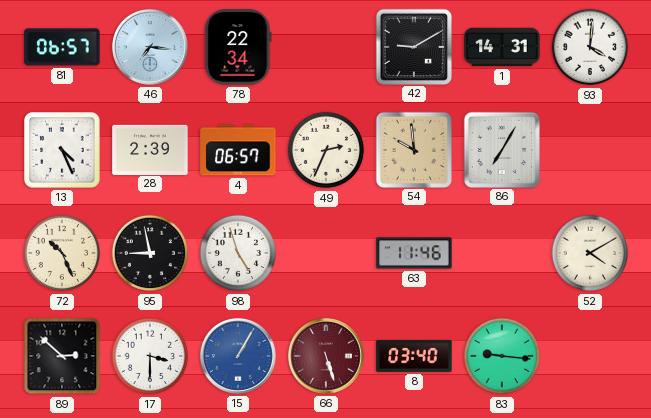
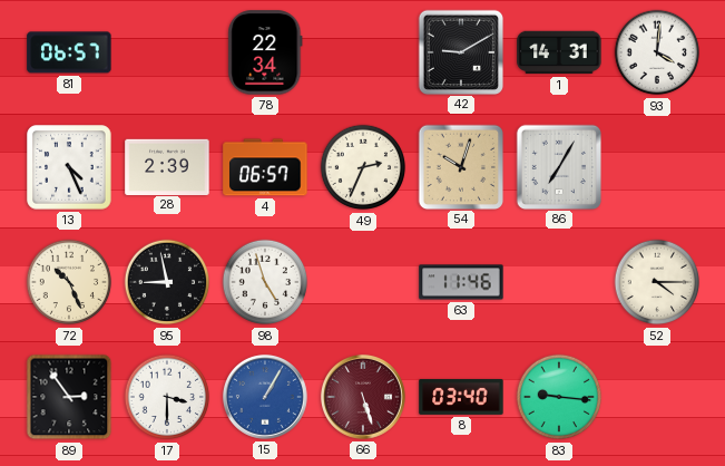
46: 7:16 -> none (150, 47)
54: 9:59 -> 10:03 (460, 166)
52: 4:10 -> 4:15 (657, 282)
89: 2:52 -> 2:54 (69, 397)
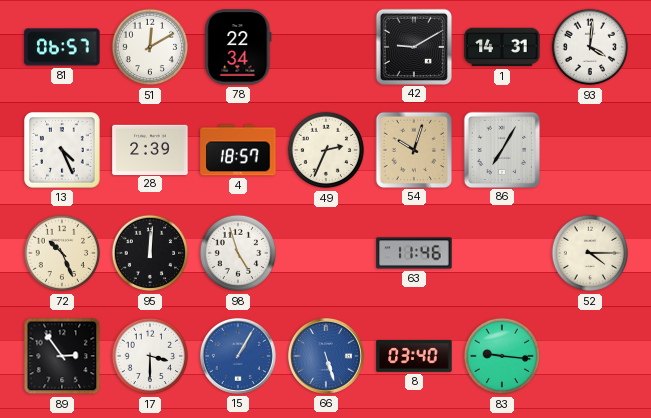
51: none -> 12:10 (150, 47)
4: 06:57 -> 18:57 (238, 150)
95: 8:58 -> 12:01 (150, 253)
66 dial: burgundy -> blue (326, 356)
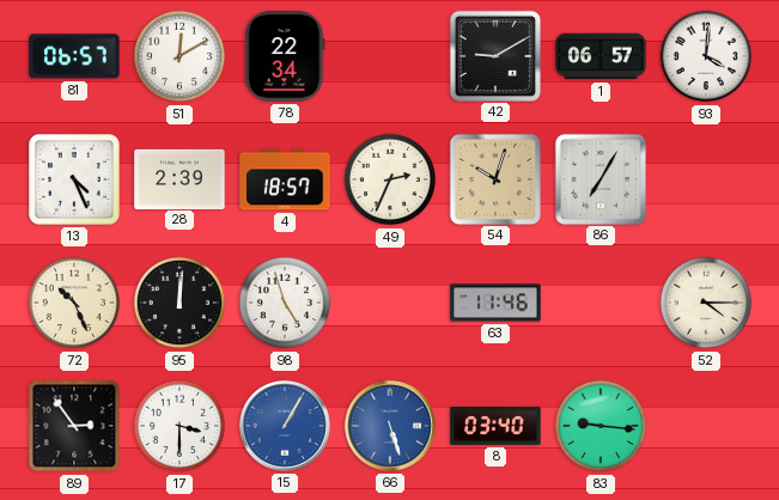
1: 14:31 -> 06:57 (601, 56)
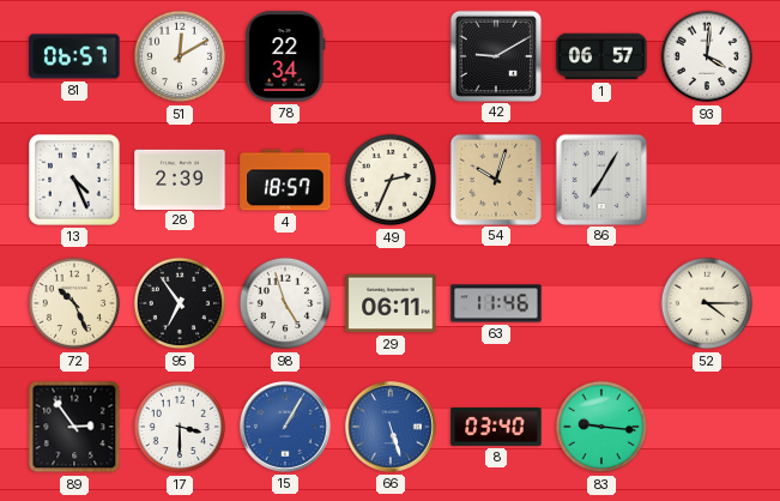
95: 12:01 -> 6:54 (180, 303)
29: none -> 06:11 (391, 303)
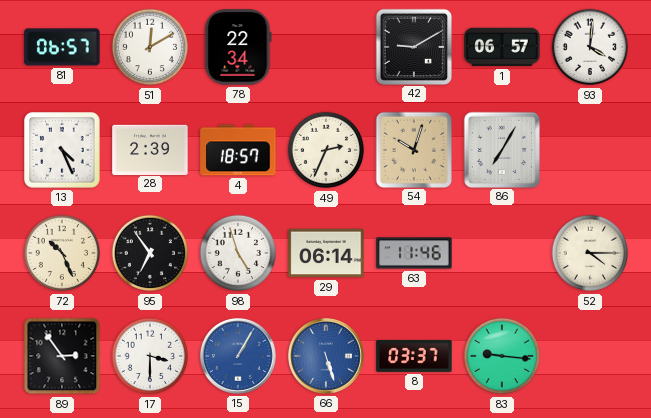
29: 06:11 -> 06:14 (326, 253)
8: 03:40 -> 03:37 (414, 356)
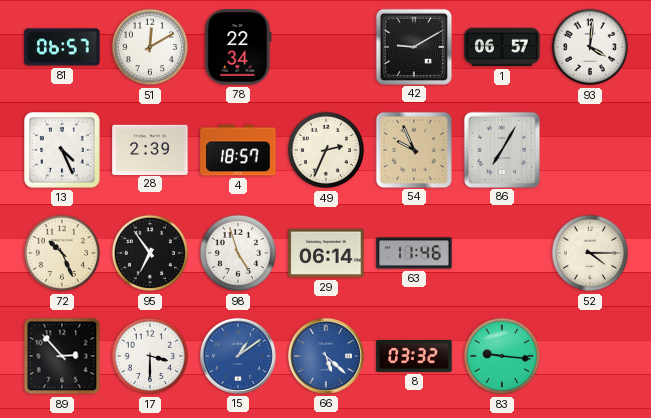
54: 10:03 -> 9:56 (413, 149)
89: 2:54 -> 2:53 (62, 356)
15: 1:05 -> 1:09 (238, 356)
66: 5:27 -> 5:22 (326, 356)
8: 03:37 -> 03:32 (414, 356)
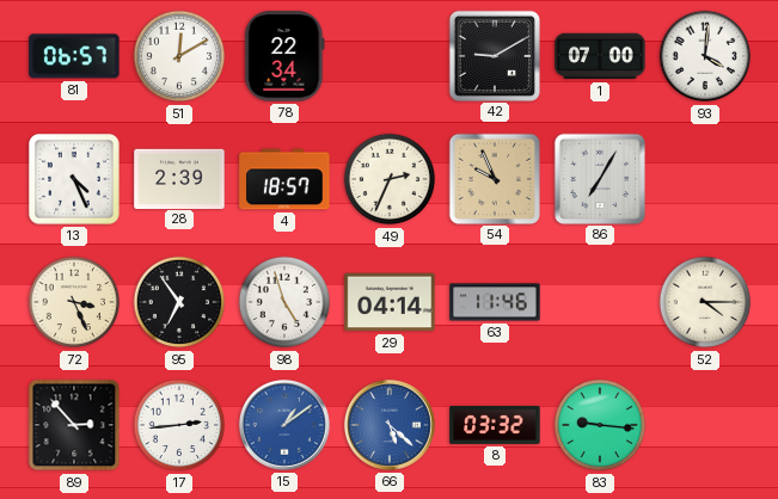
1: 06:57 -> 07:00 (600, 56)
72: 10:26 -> 3:26 (74, 302)
29: 06:14 -> 04:14 (390, 302)
17: 3:30 -> 2:44 (179, 425)
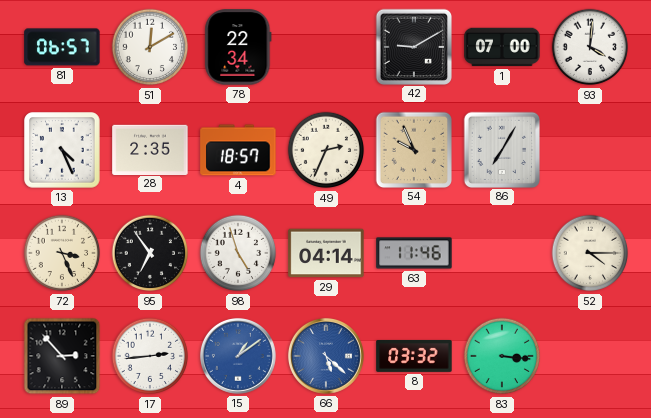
28: 2:39 -> 2:35 (150, 149)
83: 9:16 -> 3:16 (502, 356)
